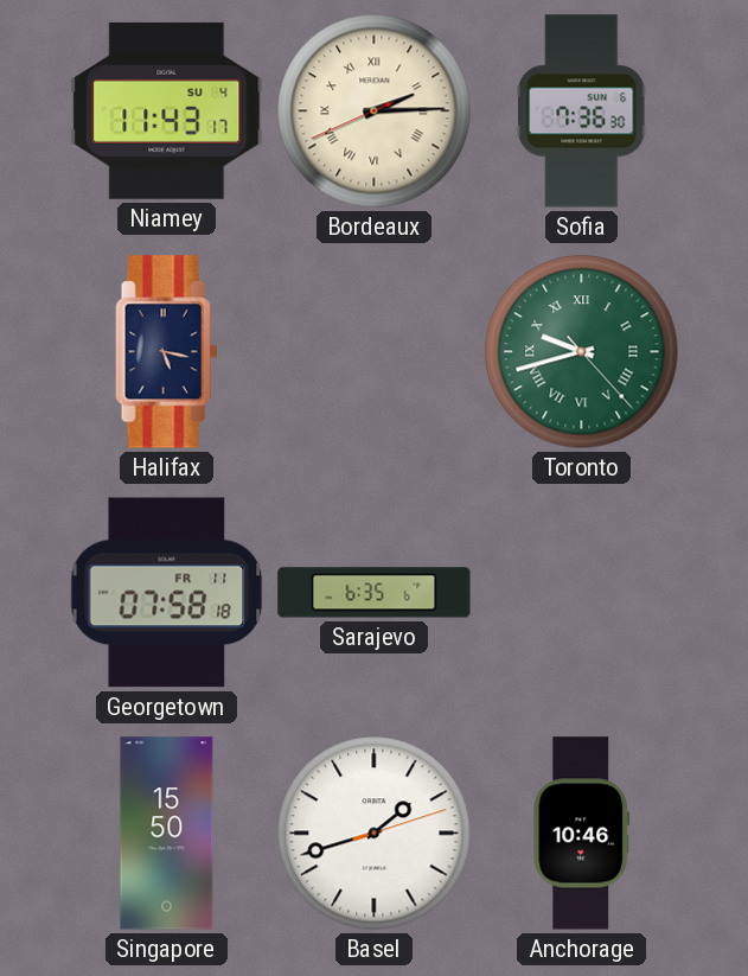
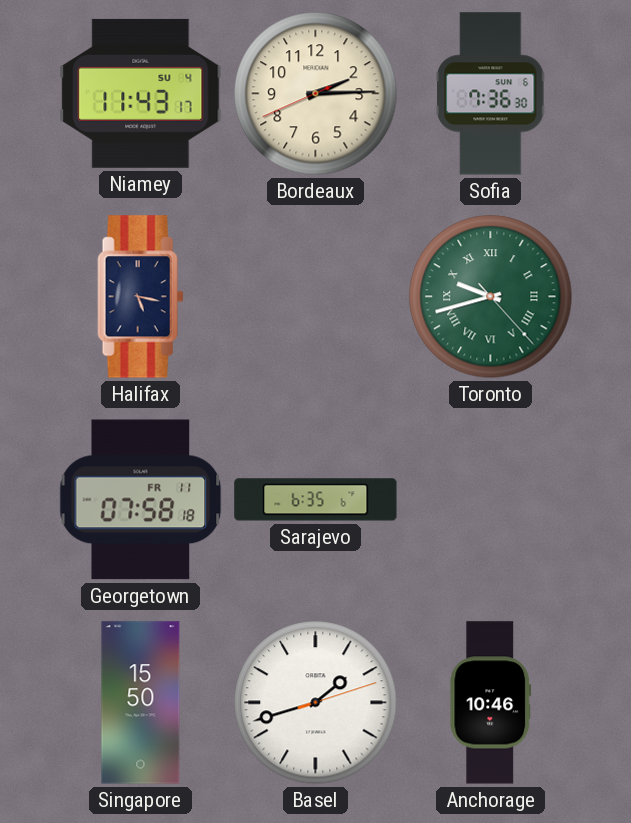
Bordeaux numerals: Roman -> Arabic (316, 94)
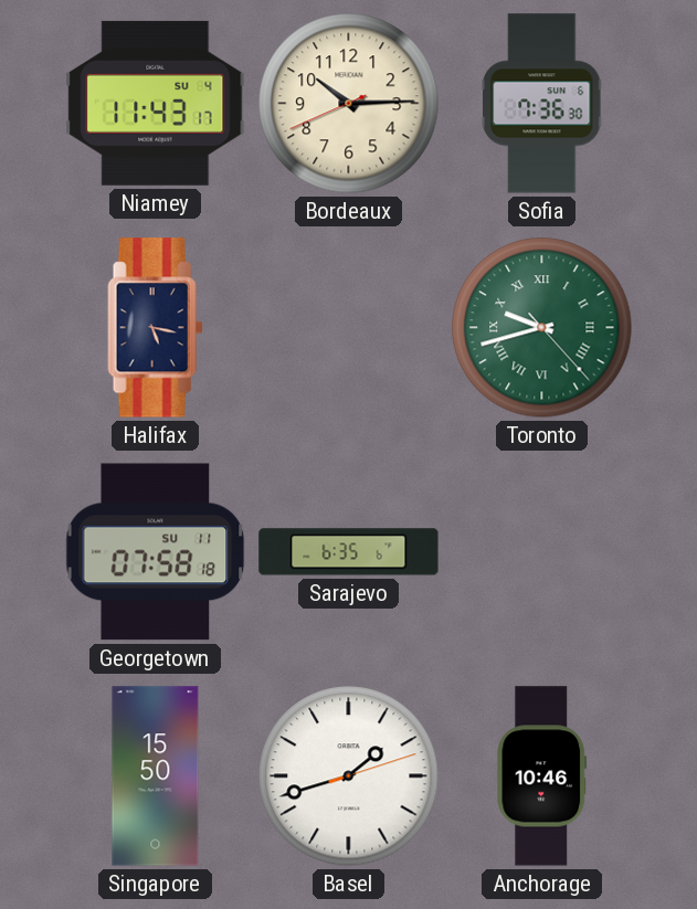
Bordeaux: 2:14 -> 10:14 (349, 104)
Georgetown date: FR 11 -> SU 11 (156, 552)
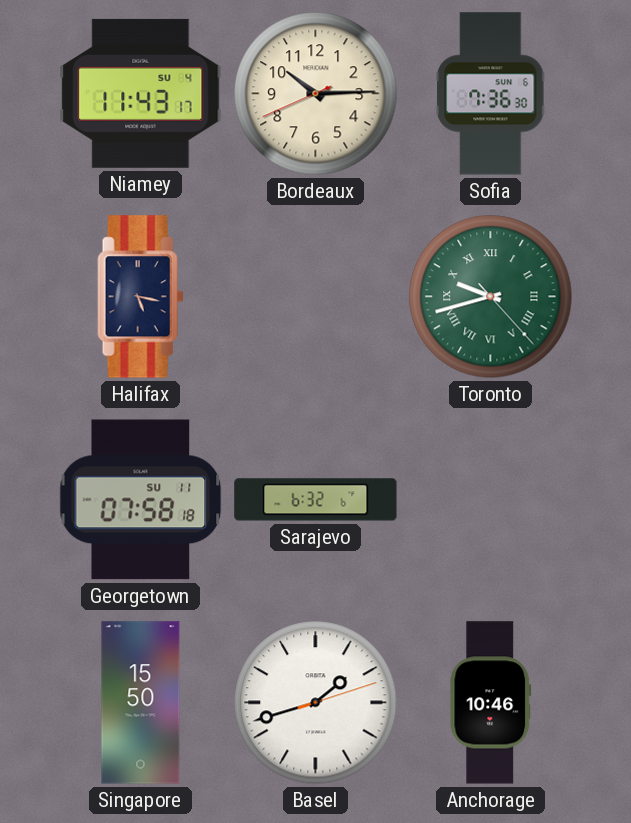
Sarajevo: 6:35 -> 6:32 (316, 500)
